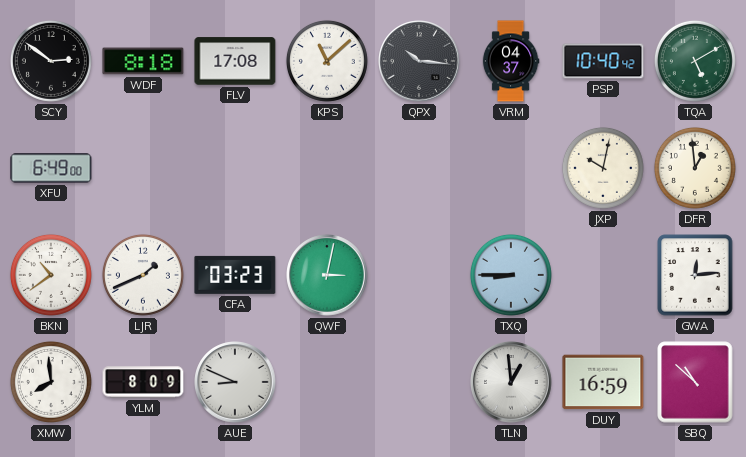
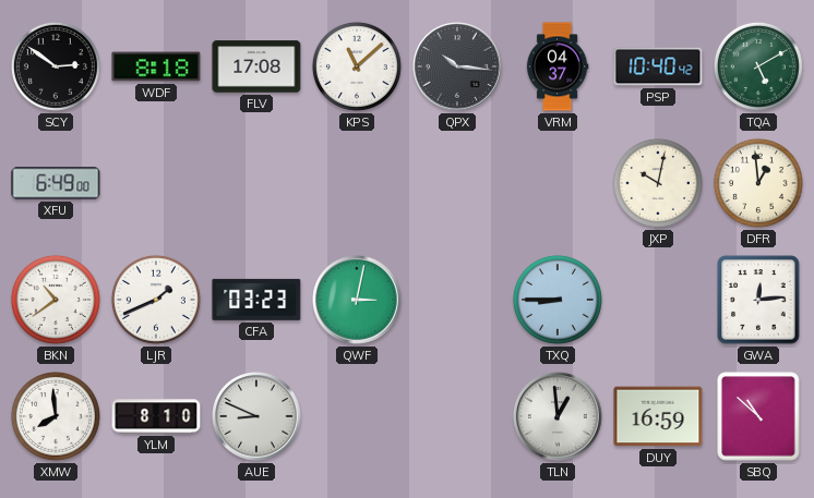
YLM: 8:09 -> 8:10 (156, 416)
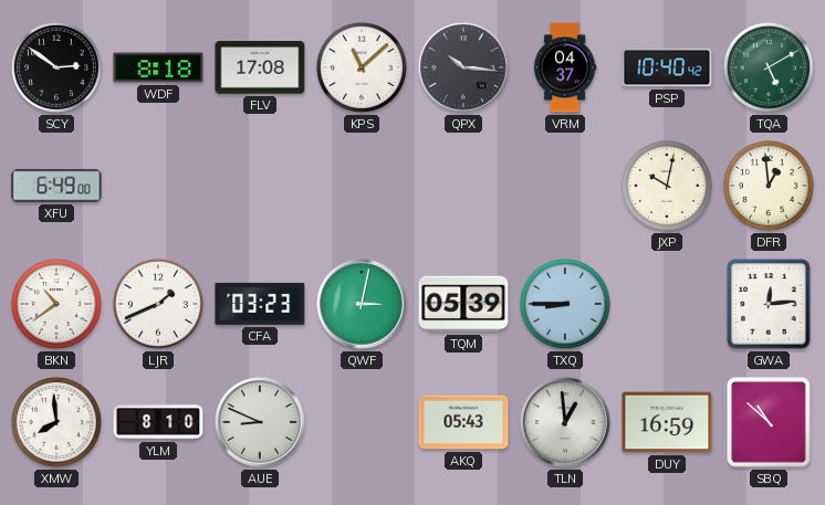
TQM: none -> 05:39 (463, 304)
AKQ: none -> 05:43 (463, 422)
